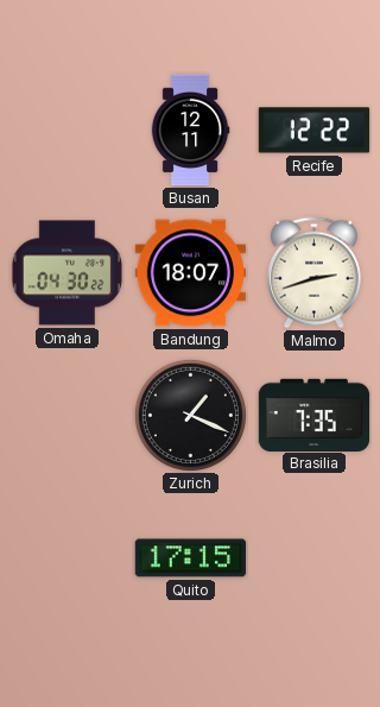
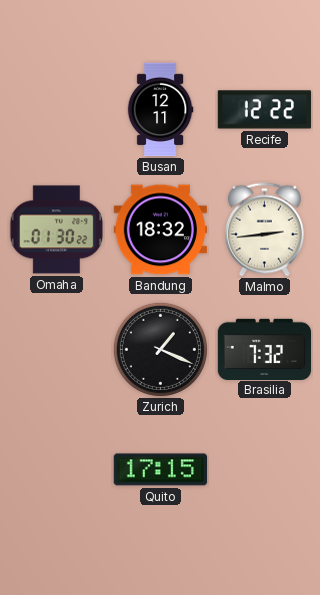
Omaha: 04:30 -> 01:30 (57, 230)
Bandung: 18:07 -> 18:32 (160, 230)
Malmo: 2:42 -> 2:44 (264, 230)
Brasilia: 7:35 -> 7:32 (265, 349)
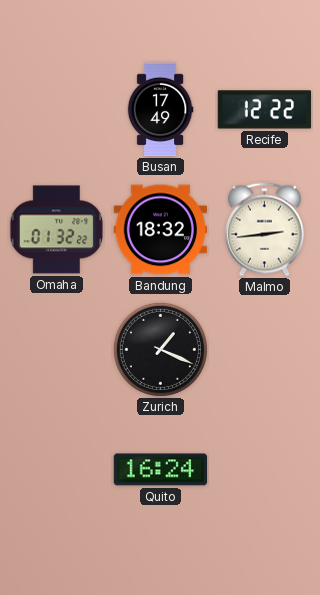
Busan: 12:11 -> 17:49 (160, 110)
Omaha: 01:30 -> 01:32 (57, 230)
Brasilia: 7:32 -> none (265, 349)
Quito: 17:15 -> 16:24 (161, 470)
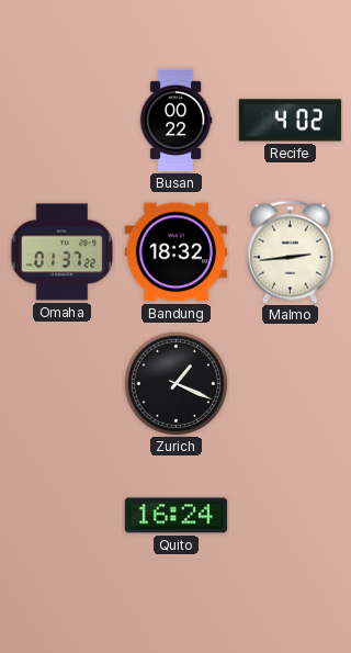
Busan: 17:49 -> 00:22 (175, 121)
Recife: 12:22 -> 4:02 (291, 121)
Omaha: 01:32 -> 01:37 (63, 252)
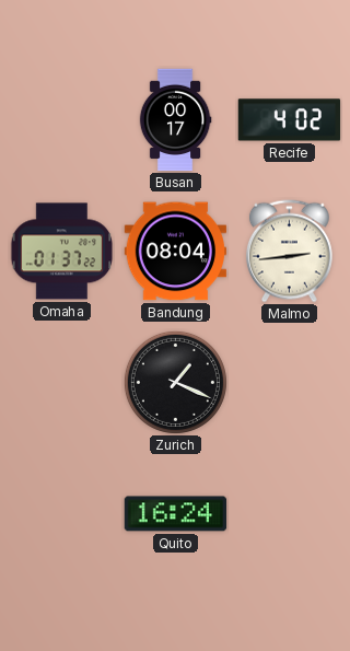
Busan: 00:22 -> 00:17 (175, 120)
Bandung: 18:32 -> 08:04 (175, 252)
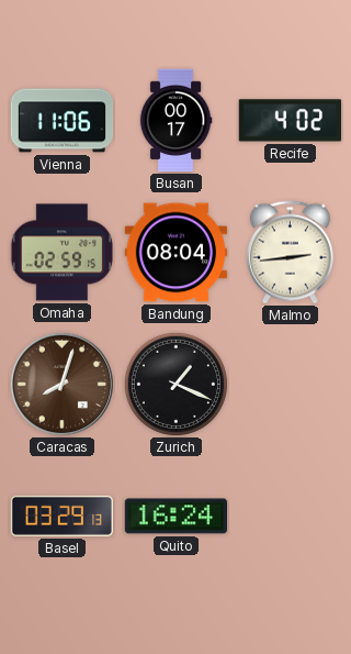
Vienna: none -> 11:06 (63, 121)
Omaha: 01:37 -> 02:59 (63, 253)
Caracas: none -> 8:03 (61, 384)
Basel: none -> 03:29 (61, 516)
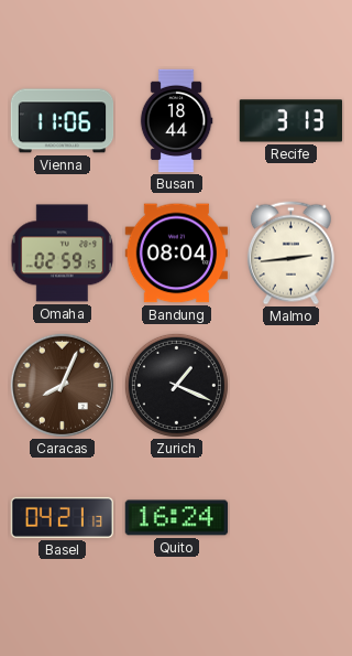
Busan: 00:17 -> 18:44 (176, 121)
Recife: 4:02 -> 3:13 (291, 121)
Caracas: 8:03 -> 8:04 (62, 385)
Basel: 03:29 -> 04:21 (62, 517)
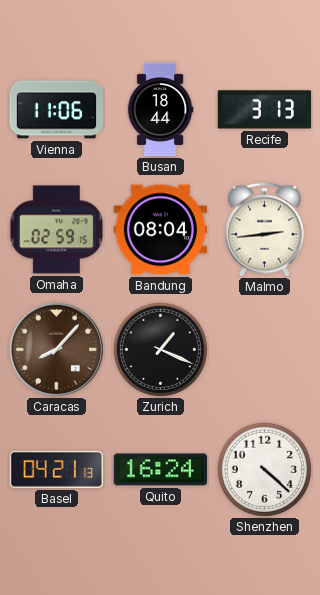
Caracas: 8:04 -> 8:07 (56, 349)
Shenzhen: none -> 4:22 (264, 469)
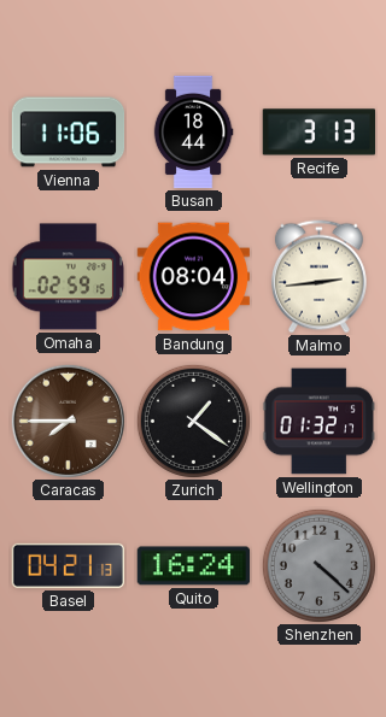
Caracas: 8:07 -> 7:45 (68, 421)
Zurich: 1:19 -> 1:21 (193, 421)
Wellington: none -> 01:32 (320, 422)
Shenzhen dial: white -> grey (318, 565)
